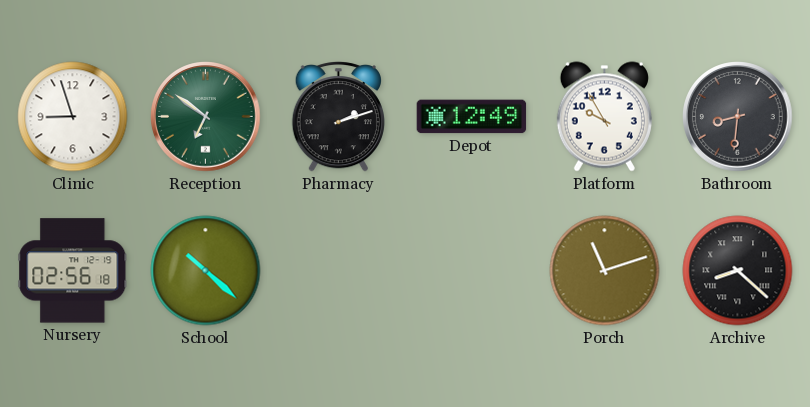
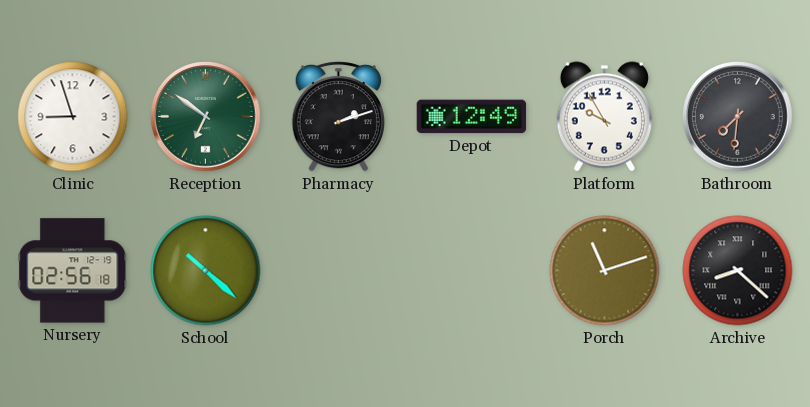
Bathroom: 8:31 -> 7:31 (738, 117)
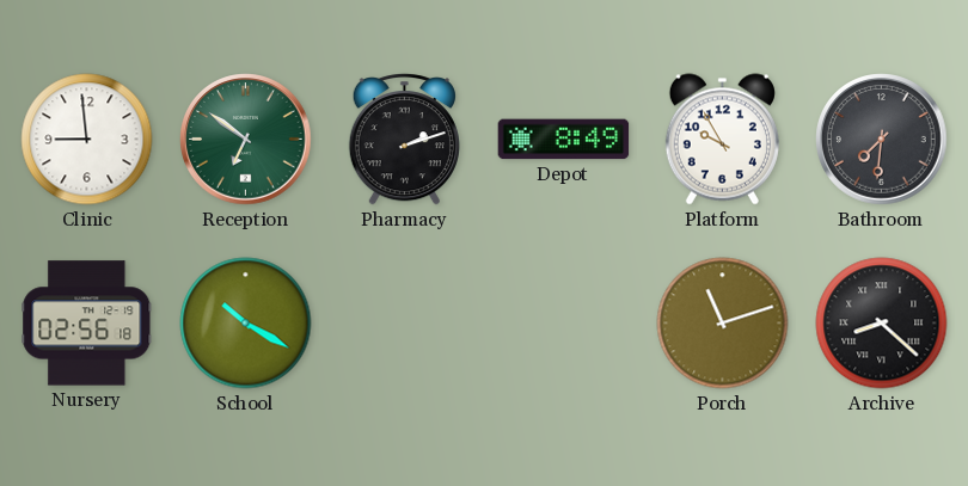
Clinic: 8:57 -> 8:59 (87, 140)
Depot: 12:49 -> 8:49 (564, 140)
School: 10:22 -> 10:20 (246, 324)
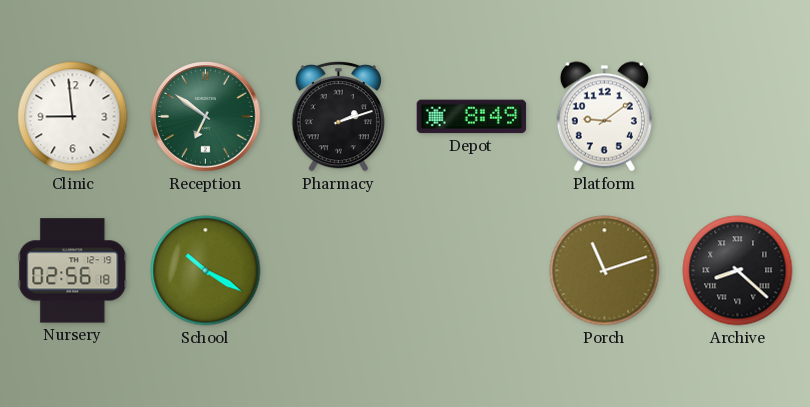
Platform: 9:55 -> 9:09 (604, 117)
Bathroom: 7:31 -> none (882, 140)
